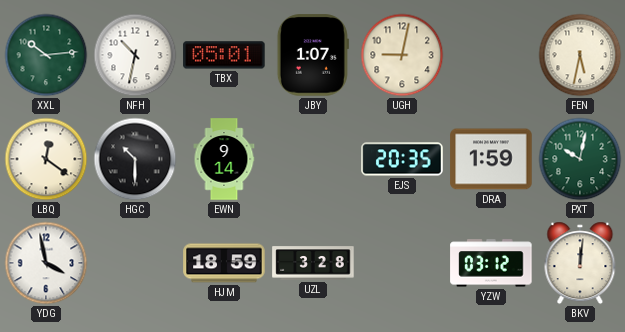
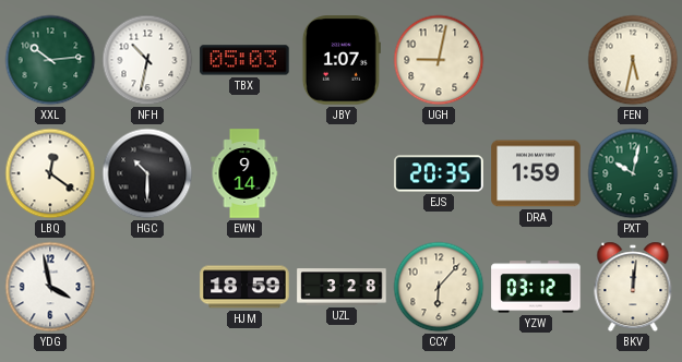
TBX: 05:01 -> 05:03 (244, 60)
CCY: none -> 6:07 (439, 287)
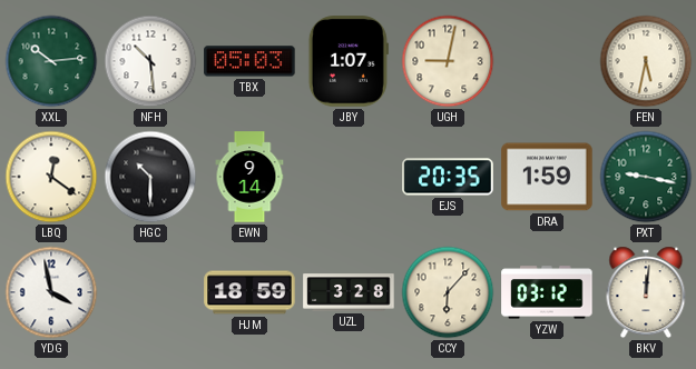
NFH: 10:32 -> 10:29 (150, 61)
PXT: 10:02 -> 9:17 (646, 177)
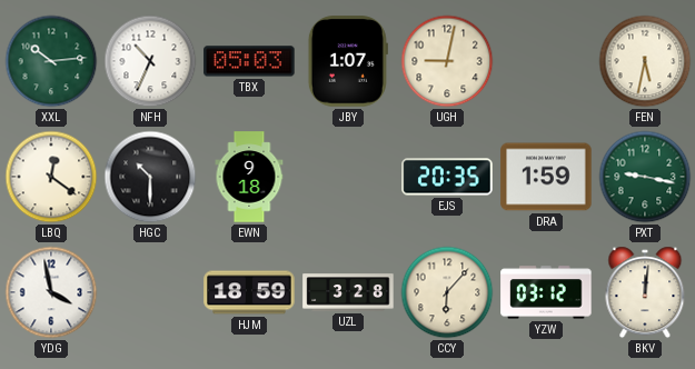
NFH: 10:29 -> 10:34 (150, 61)
EWN: 9:14 -> 9:18 (249, 177)
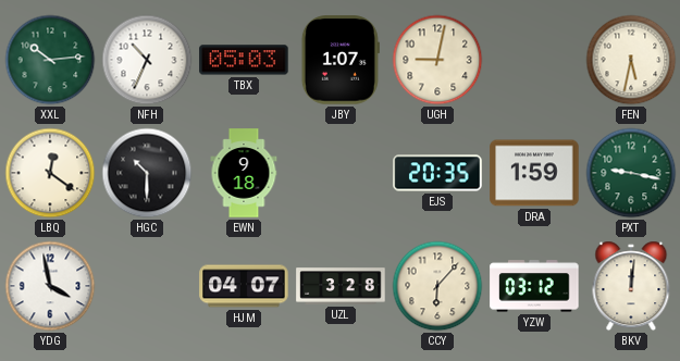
HJM: 18:59 -> 04:07 (244, 286)
